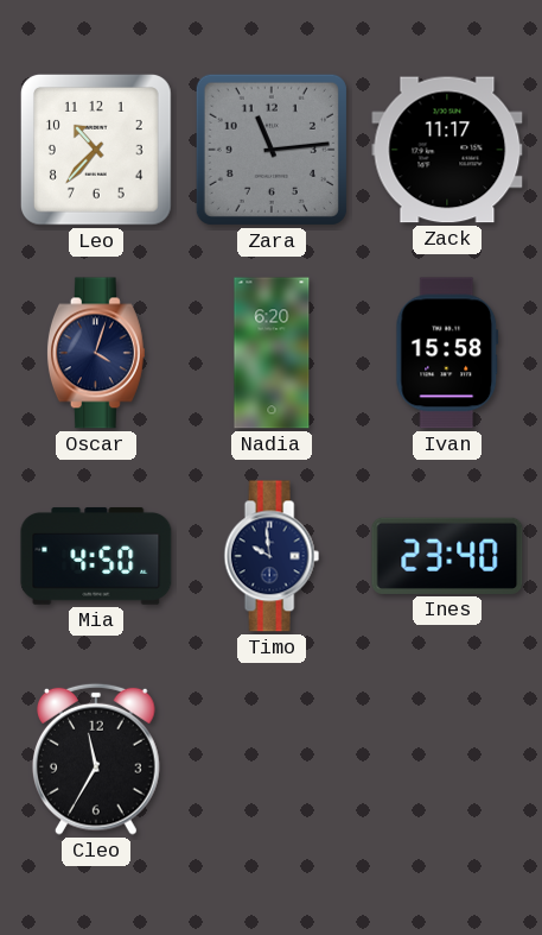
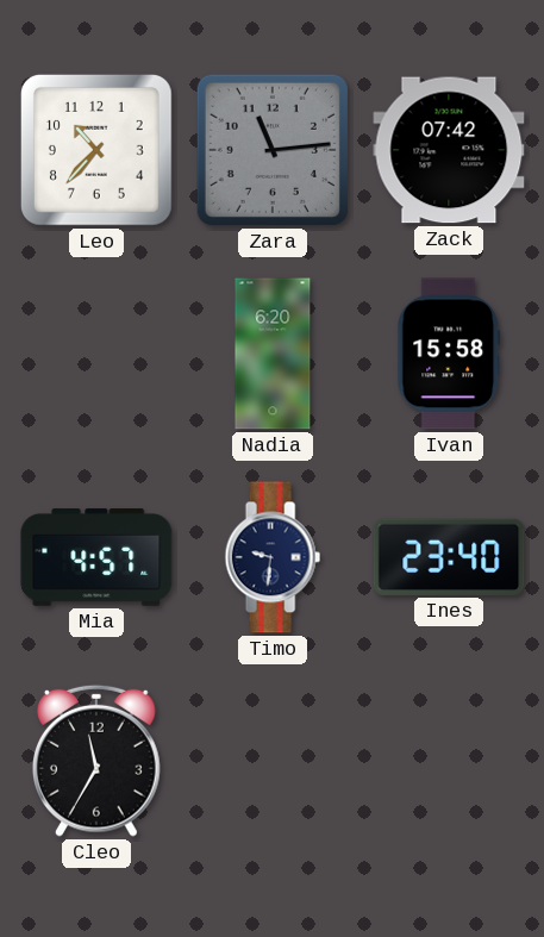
Zack: 11:17 -> 07:42 (449, 150)
Oscar: 4:03 -> none (96, 353)
Mia: 4:50 -> 4:57 (96, 557)
Timo: 9:59 -> 9:31 (273, 557)
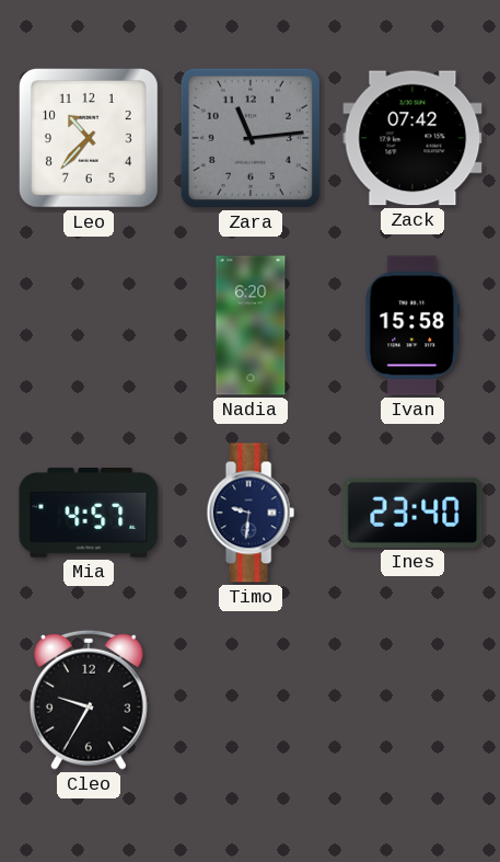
Cleo: 11:35 -> 9:35 (90, 700)
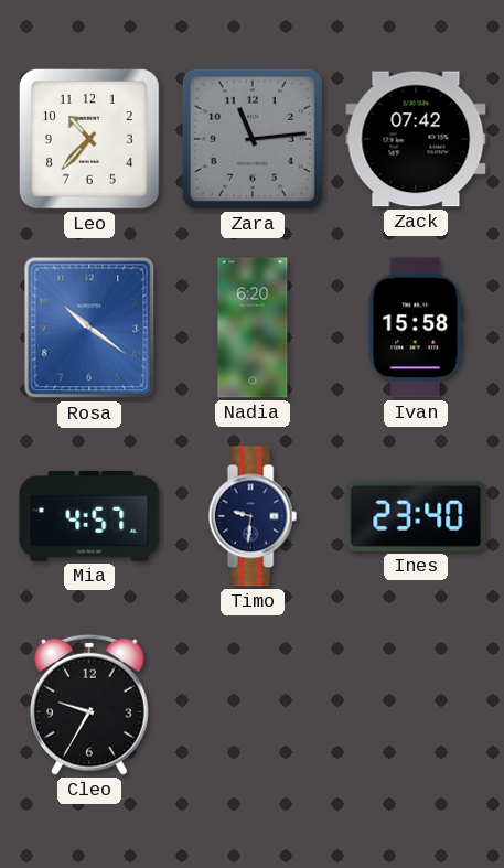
Rosa: none -> 10:21 (89, 328)
